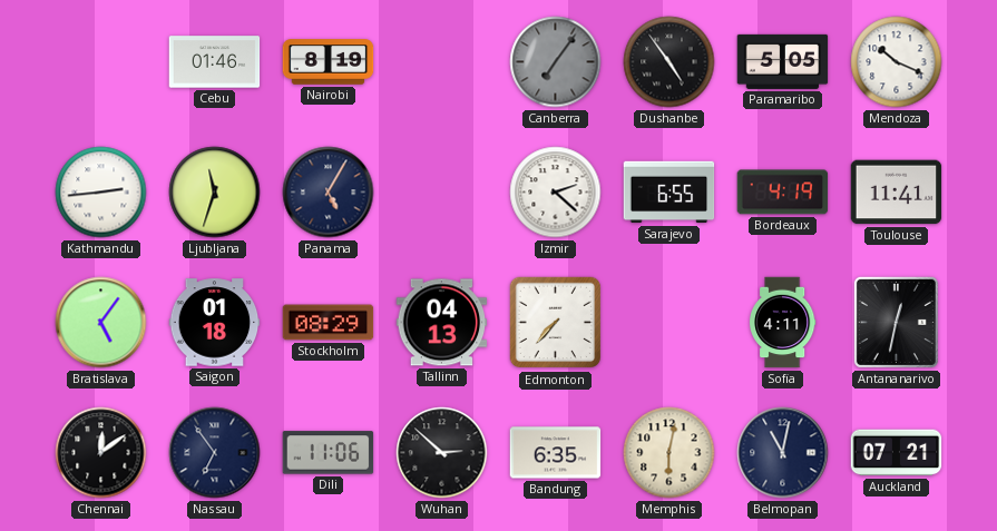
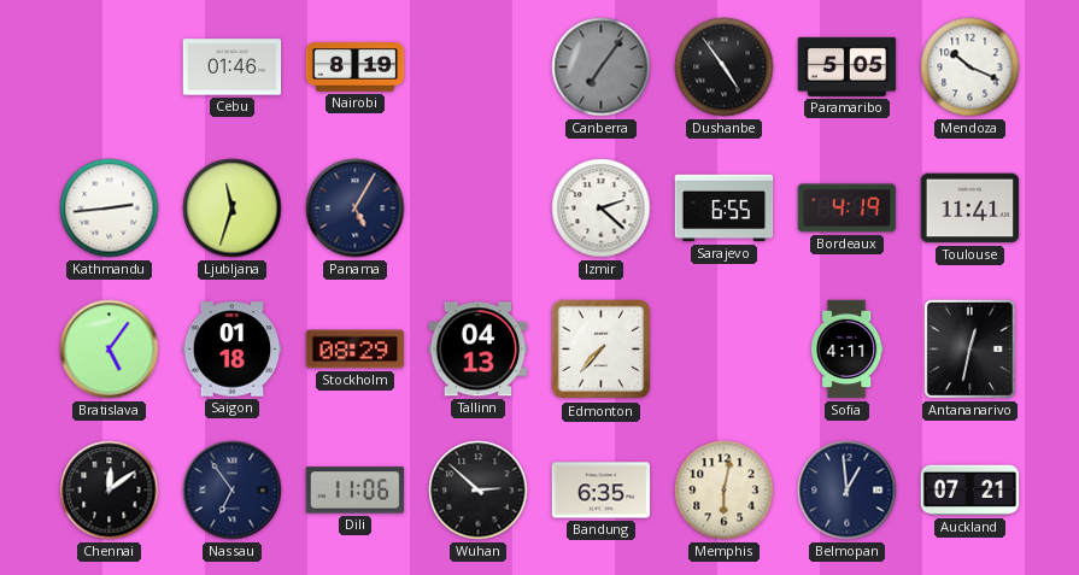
Belmopan: 11:02 -> 12:59 (848, 491)
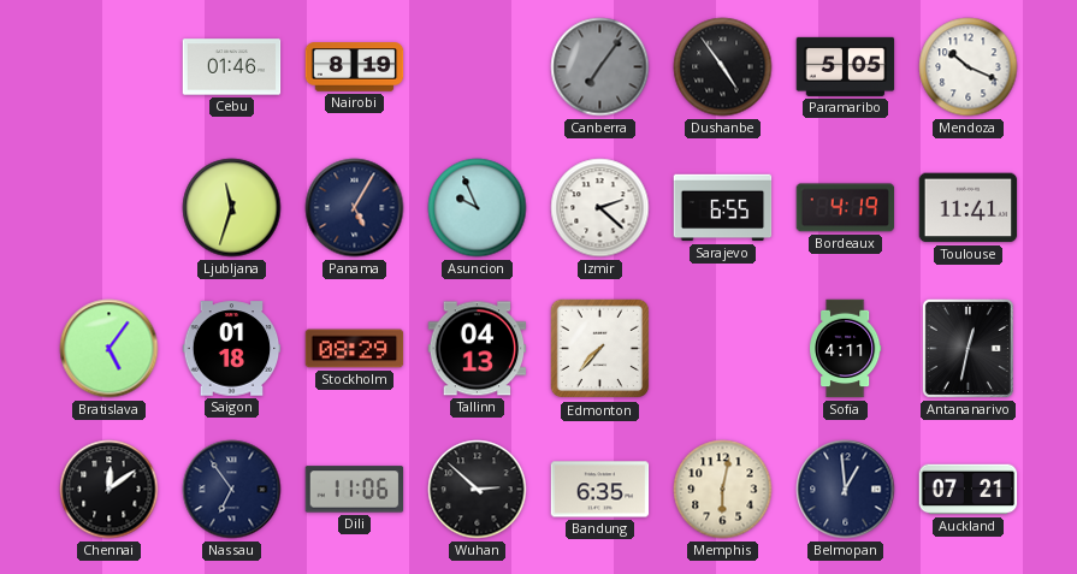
Kathmandu: 2:44 -> none (110, 209)
Asuncion: none -> 9:56 (478, 208)
